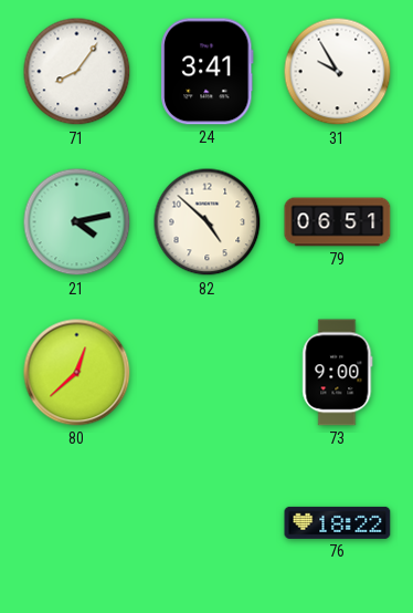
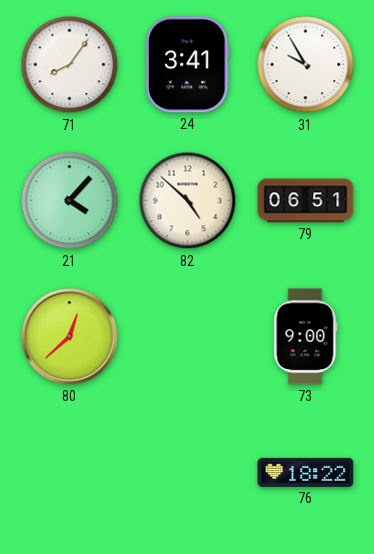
21: 4:13 -> 4:07 (70, 201)
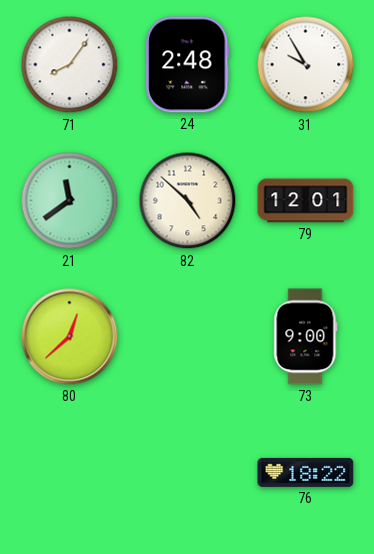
24: 3:41 -> 2:48 (188, 65)
21: 4:07 -> 11:39 (70, 201)
79: 06:51 -> 12:01 (306, 201)
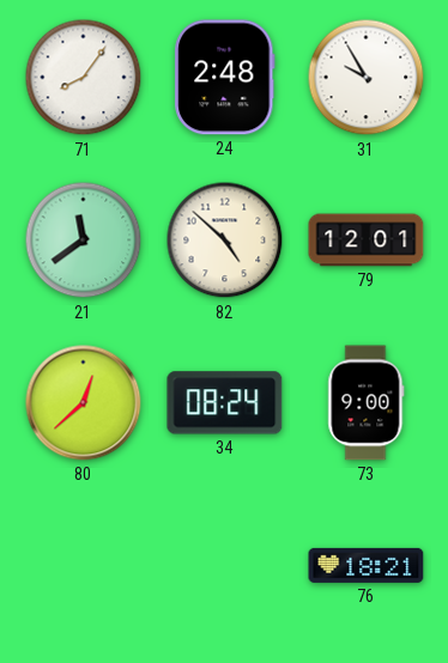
34: none -> 08:24 (225, 403)
76: 18:22 -> 18:21 (367, 565)
